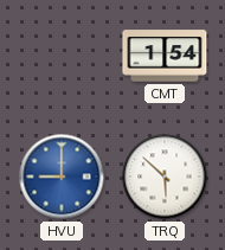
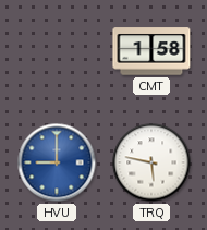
CMT: 1:54 -> 1:58 (151, 51)
TRQ: 5:52 -> 5:47 (151, 162)
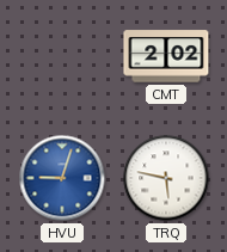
CMT: 1:58 -> 2:02 (166, 56)
HVU: 9:00 -> 9:03 (62, 178)
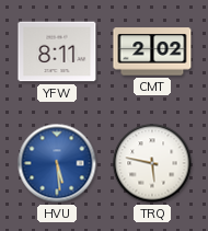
YFW: none -> 8:11 (57, 51)
HVU: 9:03 -> 5:29 (57, 163)
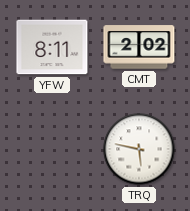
HVU: 5:29 -> none (57, 163)
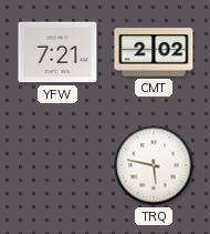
YFW: 8:11 -> 7:21 (57, 52)
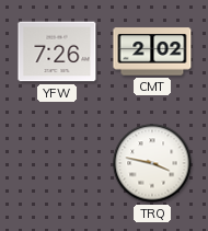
YFW: 7:21 -> 7:26 (57, 51)
TRQ: 5:47 -> 3:47 (152, 163)
